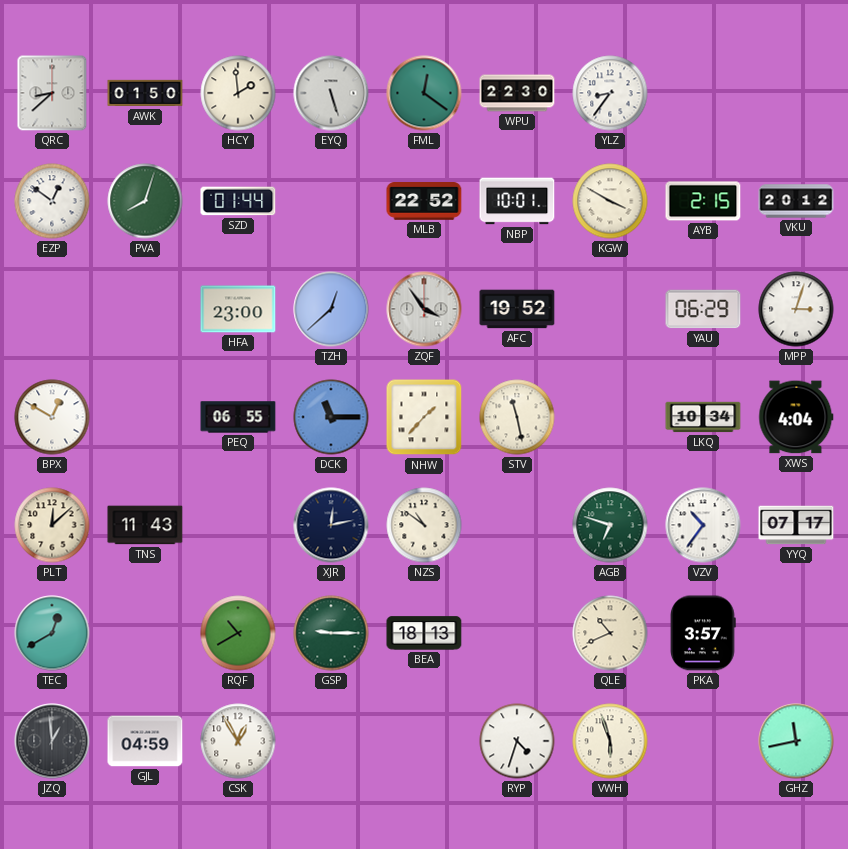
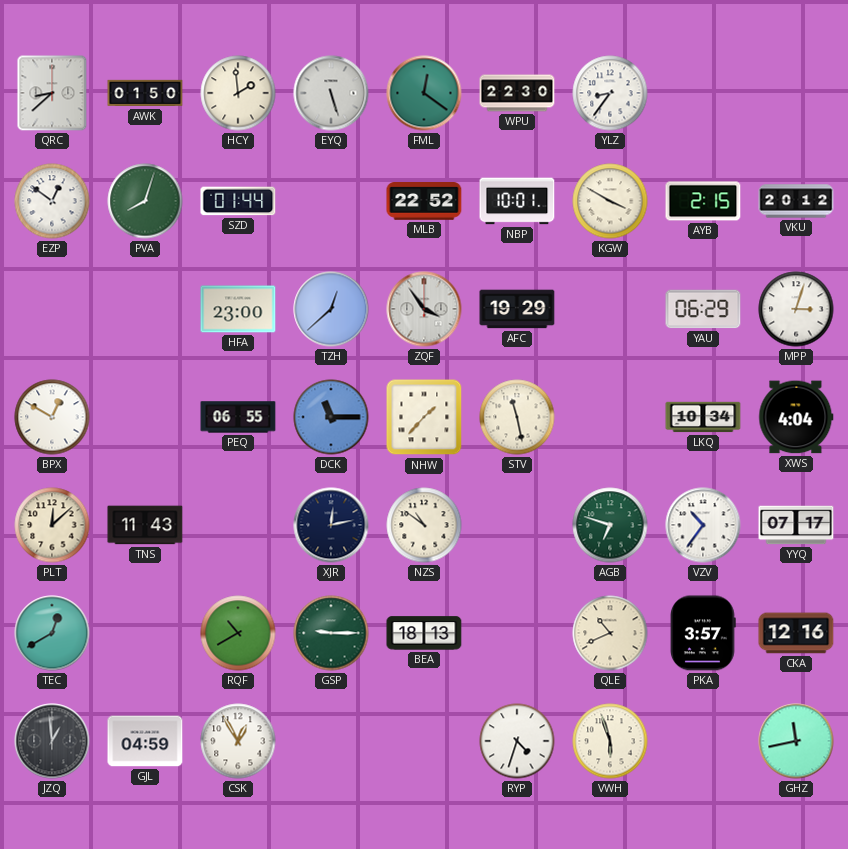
AFC: 19:52 -> 19:29 (517, 309)
CKA: none -> 12:16 (796, 633)
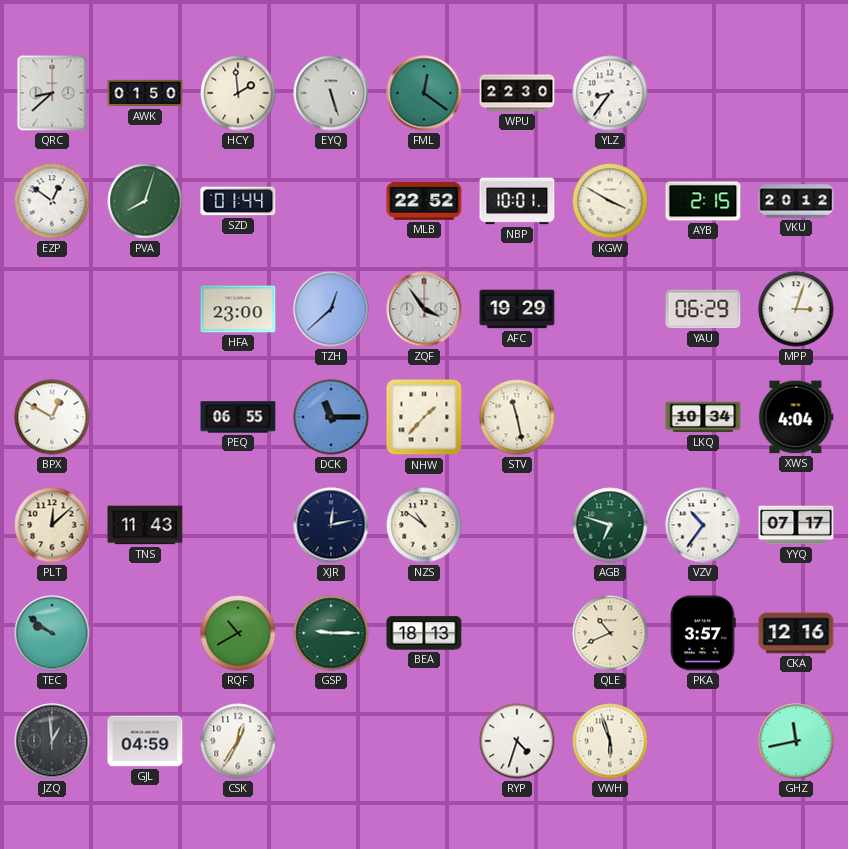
TEC: 12:40 -> 9:51 (52, 633)
CSK: 12:55 -> 12:35 (238, 741)
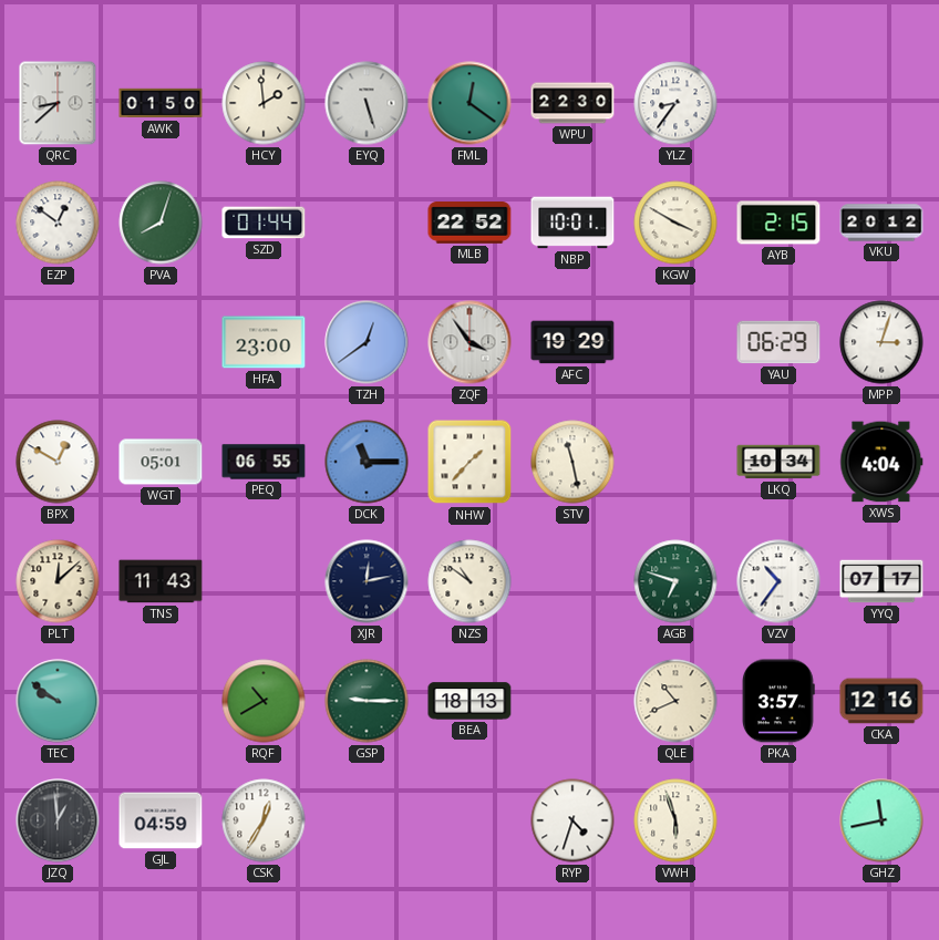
TZH: 12:38 -> 12:39 (367, 342)
WGT: none -> 05:01 (161, 462)
